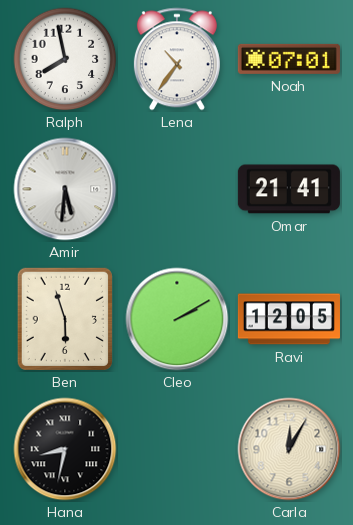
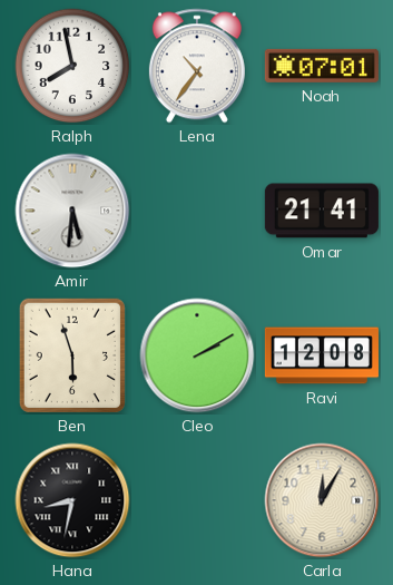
Ravi: 12:05 -> 12:08 (322, 355)
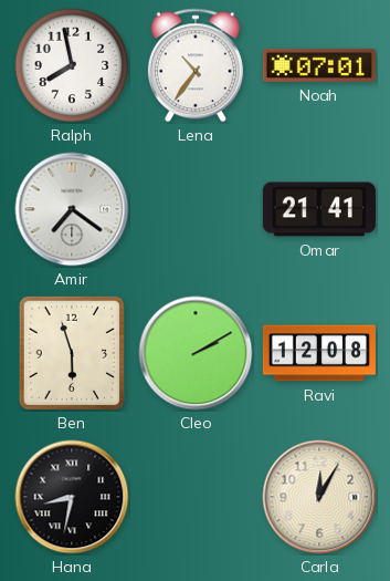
Amir: 5:31 -> 7:21 (72, 209)
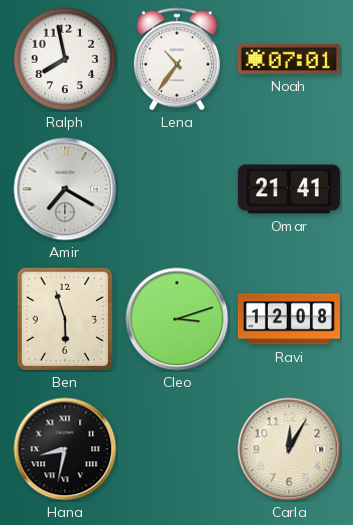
Amir: 7:21 -> 7:20 (65, 189)
Cleo: 2:10 -> 3:12 (177, 319)
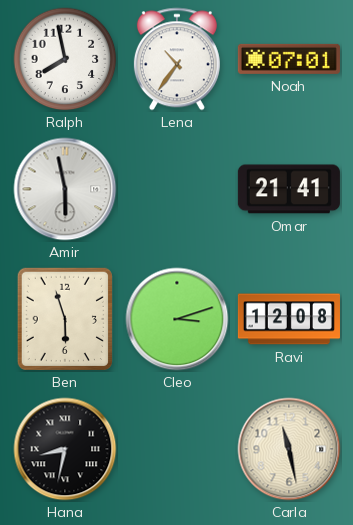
Amir: 7:20 -> 5:58 (65, 189)
Carla: 12:05 -> 11:28 (289, 449)
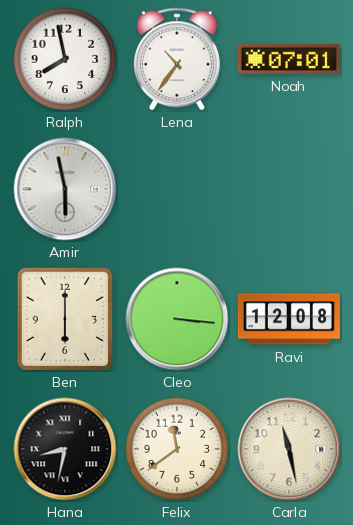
Omar: 21:41 -> none (289, 189)
Ben: 5:57 -> 6:00 (65, 319)
Cleo: 3:12 -> 3:16 (177, 319)
Felix: none -> 11:39 (177, 449)
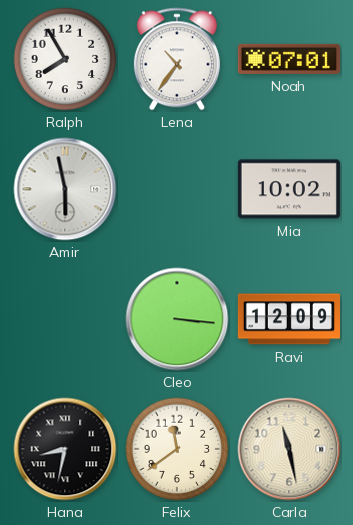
Ralph: 7:58 -> 7:55 (65, 59)
Mia: none -> 10:02 (289, 189)
Ben: 6:00 -> none (65, 319)
Ravi: 12:08 -> 12:09 (289, 319)
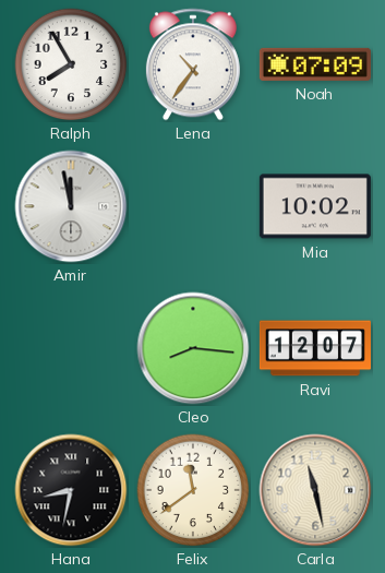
Noah: 07:01 -> 07:09 (315, 64)
Amir: 5:58 -> 11:58 (71, 206)
Cleo: 3:16 -> 8:16 (193, 348)
Ravi: 12:09 -> 12:07 (315, 348)
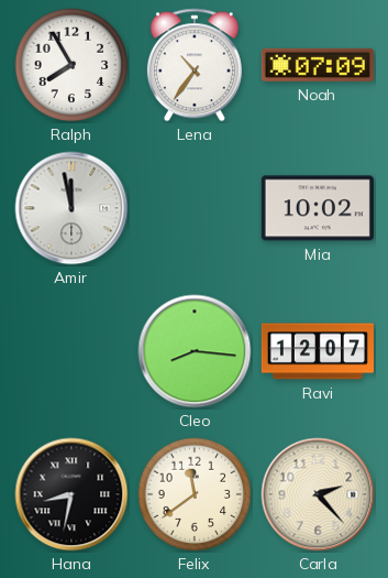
Carla: 11:28 -> 2:23 (318, 494)
